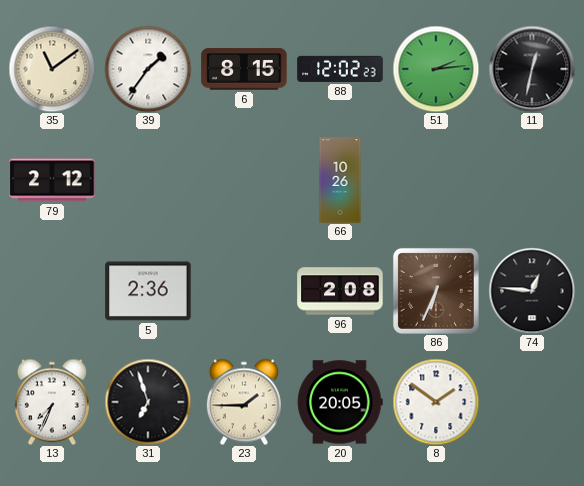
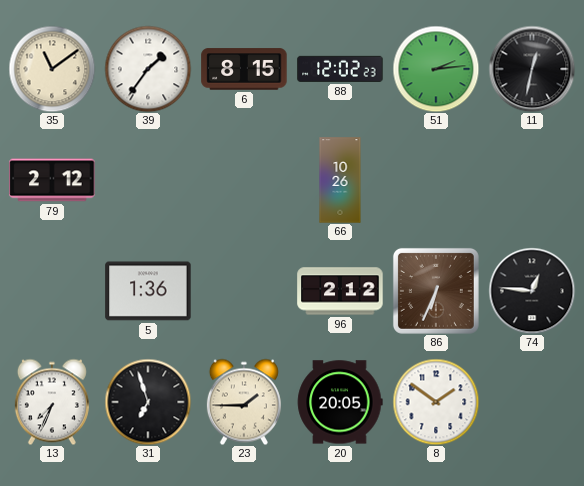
5: 2:36 -> 1:36 (148, 291)
96: 2:08 -> 2:12 (340, 291)
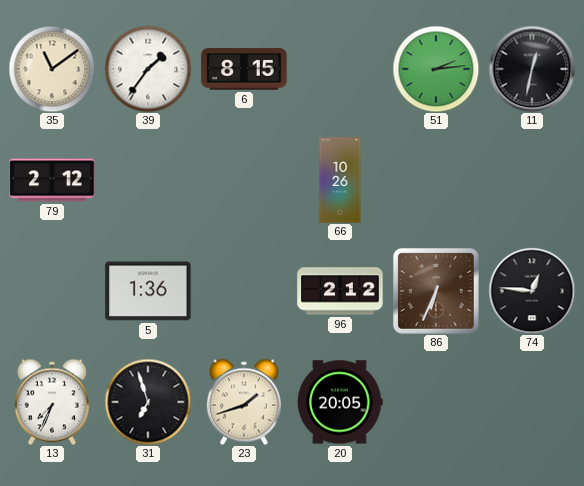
88: 12:02 -> none (340, 69)
23: 1:45 -> 1:42 (244, 402)
8: 1:51 -> none (436, 402)
